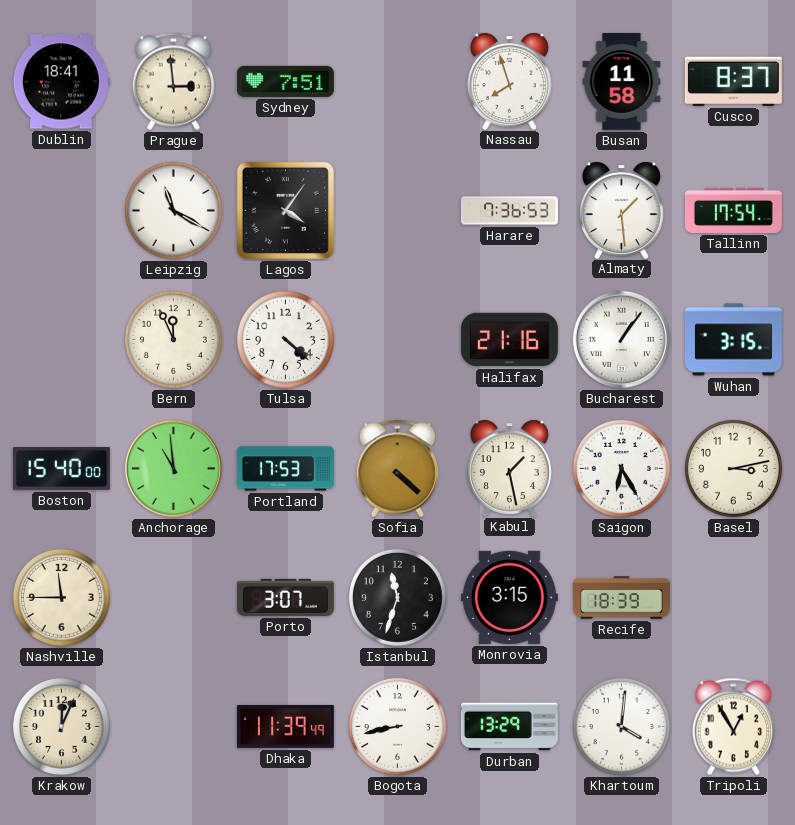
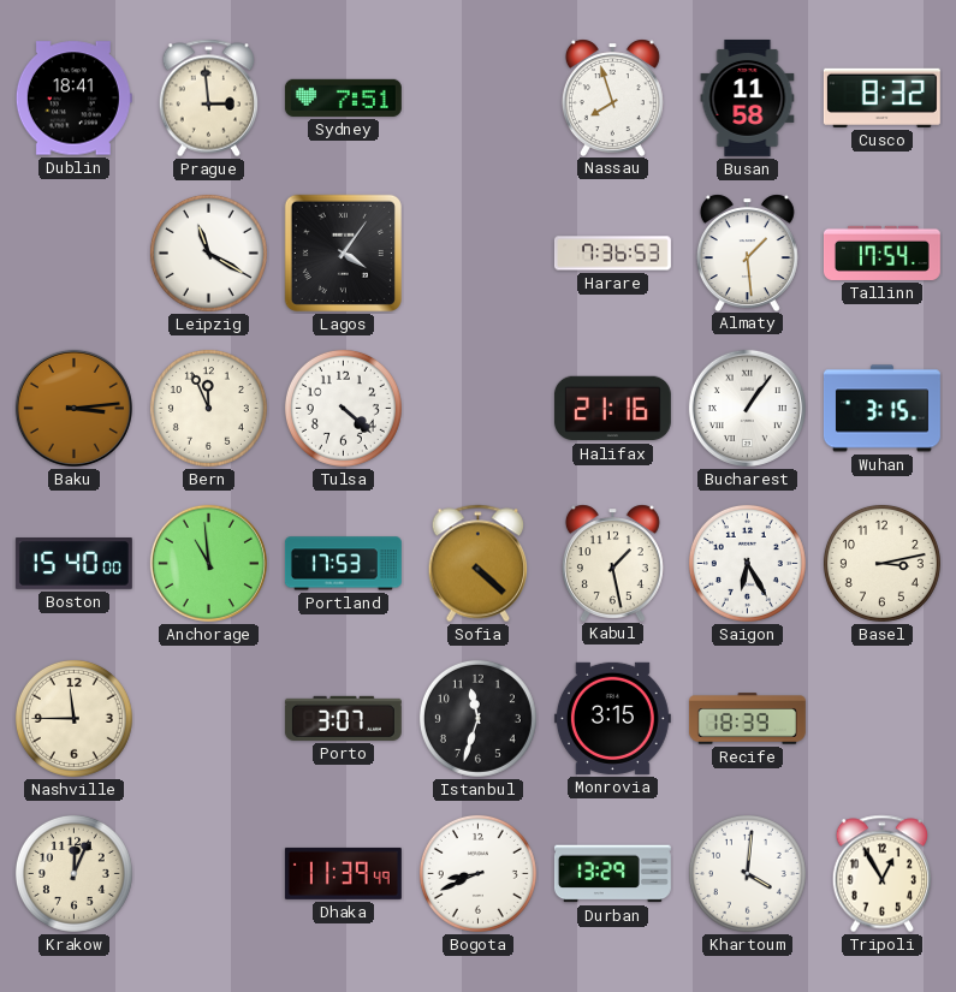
Cusco: 8:37 -> 8:32 (881, 97)
Baku: none -> 3:14 (73, 408)
Bogota: 8:43 -> 8:41 (477, 873)
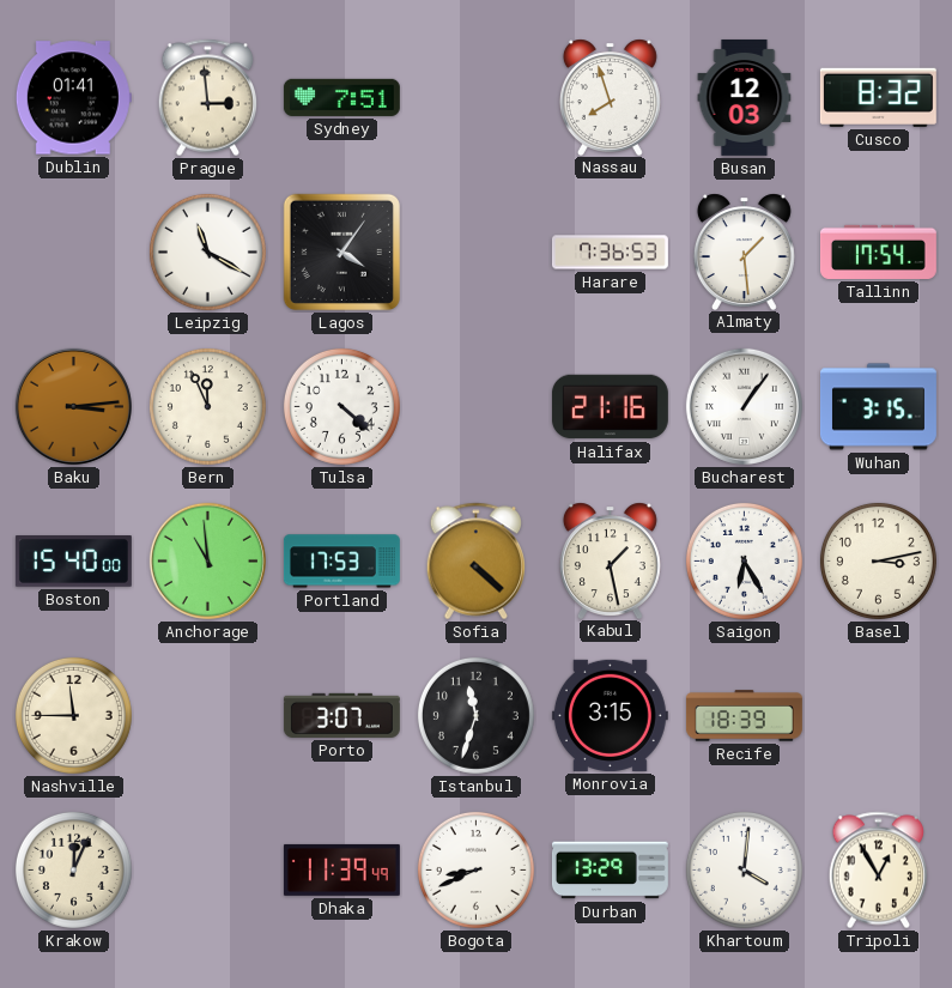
Dublin: 18:41 -> 01:41 (73, 98)
Busan: 11:58 -> 12:03 (745, 97)
